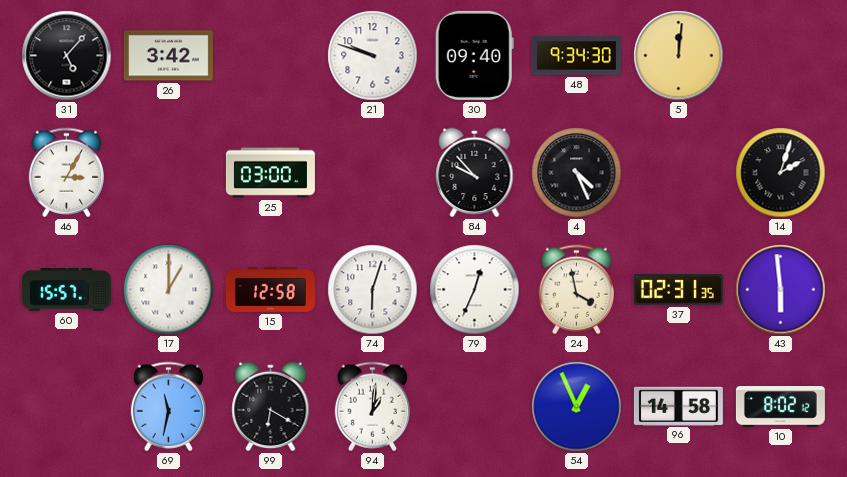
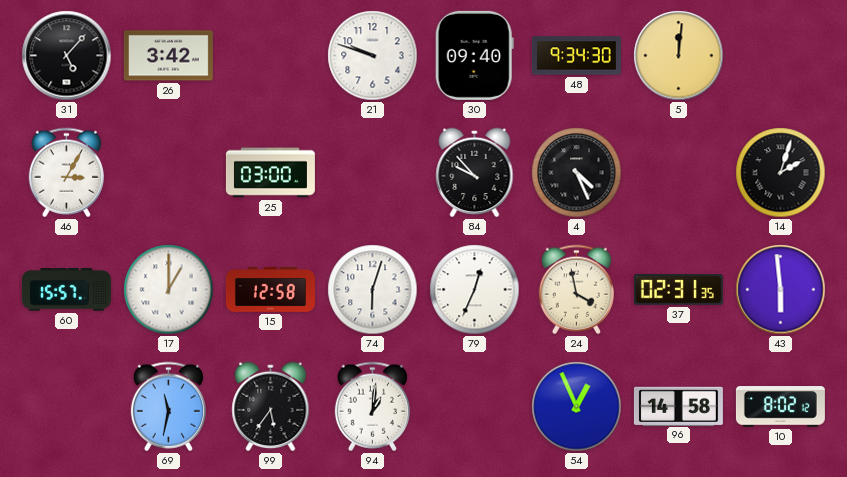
99: 6:20 -> 5:36 (271, 407)
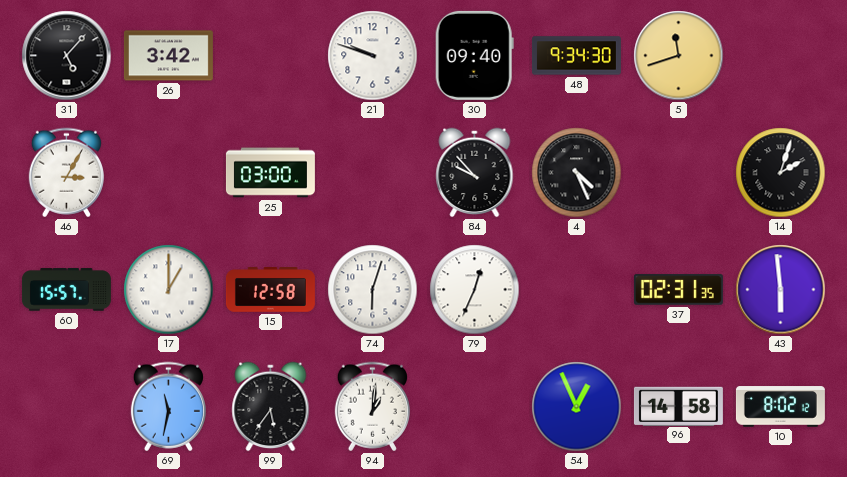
5: 12:01 -> 11:42 (679, 56)
24: 3:58 -> none (576, 290)
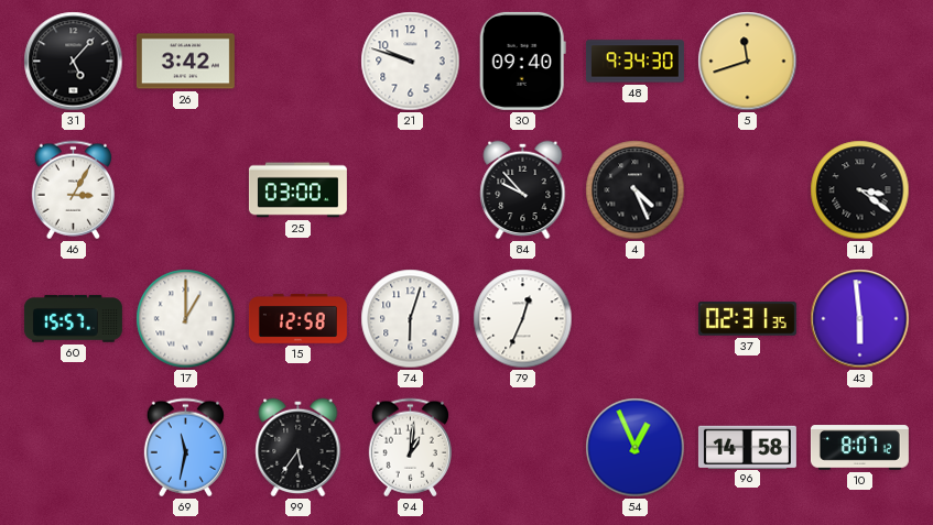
14: 2:03 -> 3:21 (860, 190)
10: 8:02 -> 8:07 (859, 448)
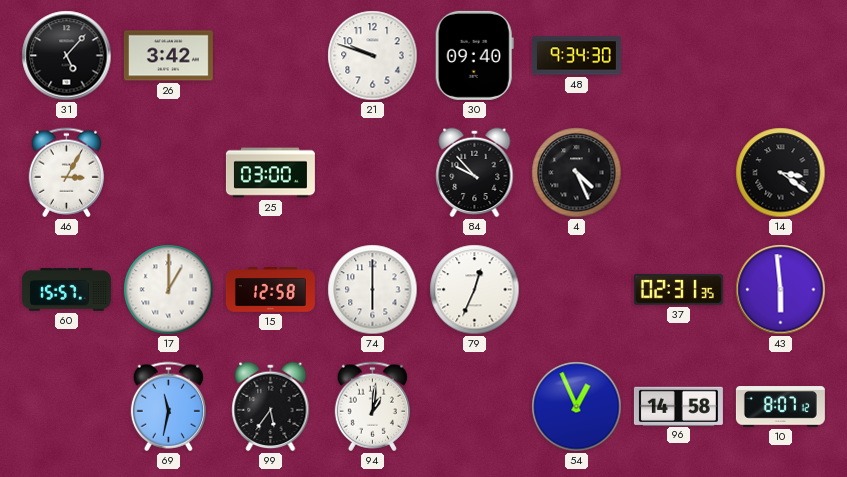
5: 11:42 -> none (748, 62)
74: 6:03 -> 6:00 (373, 290)
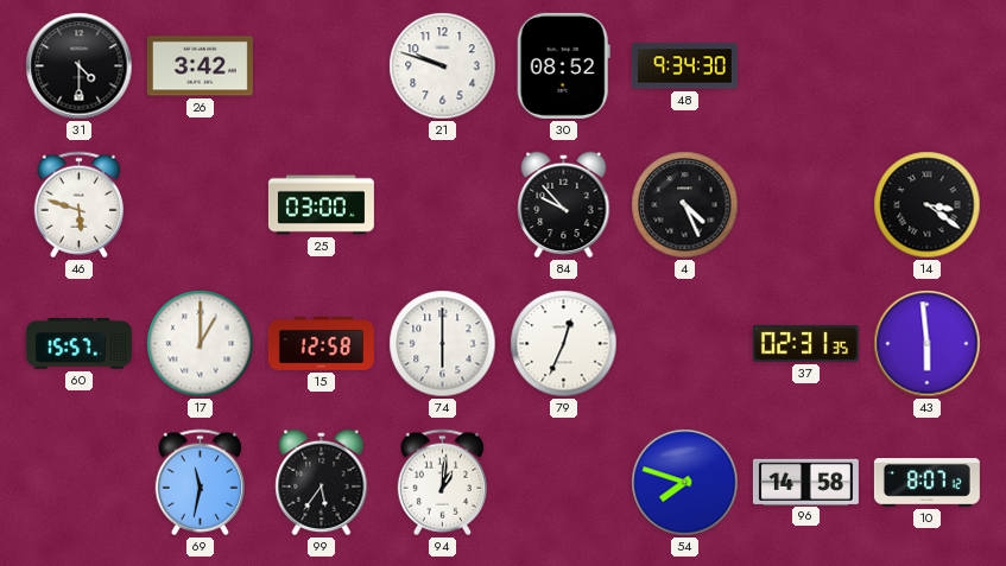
31: 5:07 -> 4:30 (80, 66)
30: 09:40 -> 08:52 (563, 65)
46: 3:05 -> 5:48 (78, 205)
54: 12:56 -> 7:48 (685, 483)
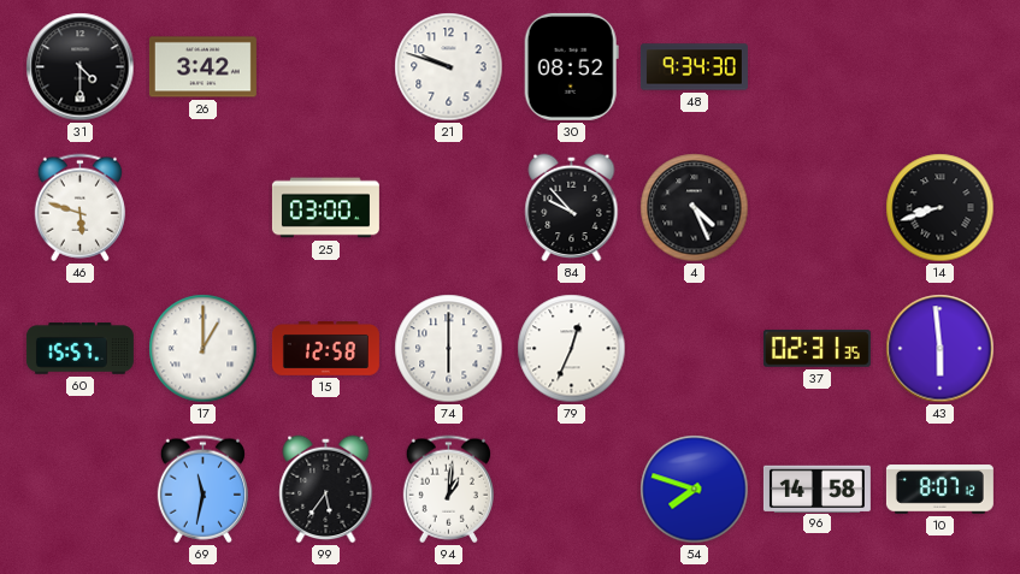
14: 3:21 -> 8:42 (941, 208)
